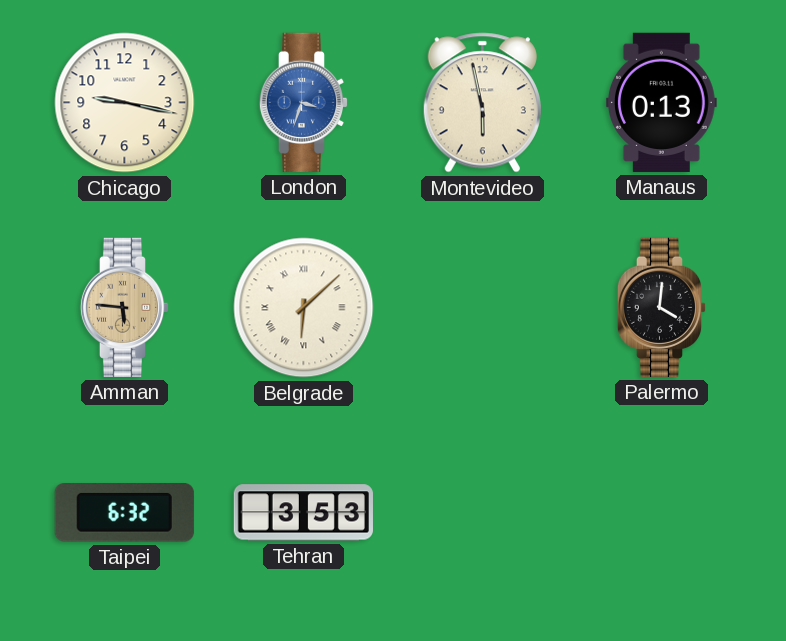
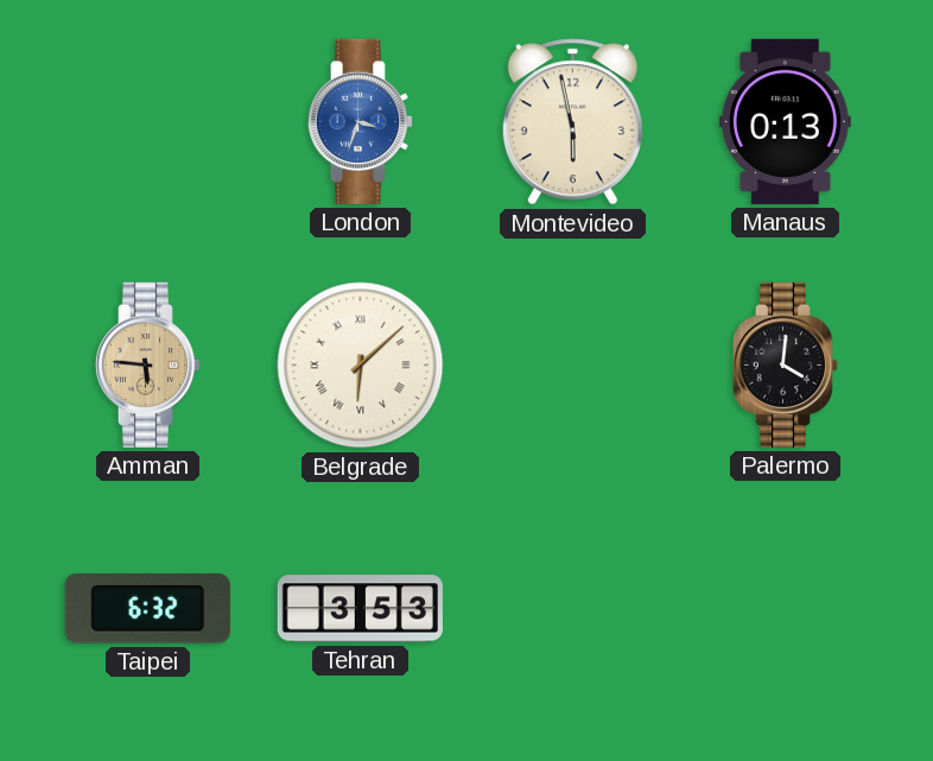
Chicago: 9:17 -> none (125, 103)
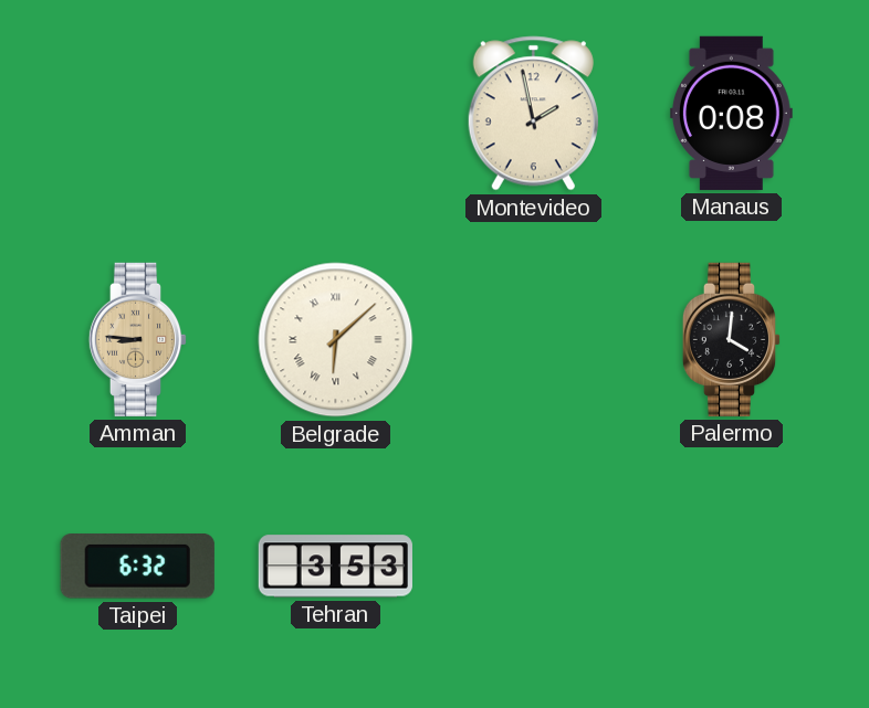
London: 3:33 -> none (361, 121)
Montevideo: 5:58 -> 1:58 (533, 114)
Manaus: 0:13 -> 0:08 (731, 113)
Amman: 5:46 -> 8:46 (138, 339)
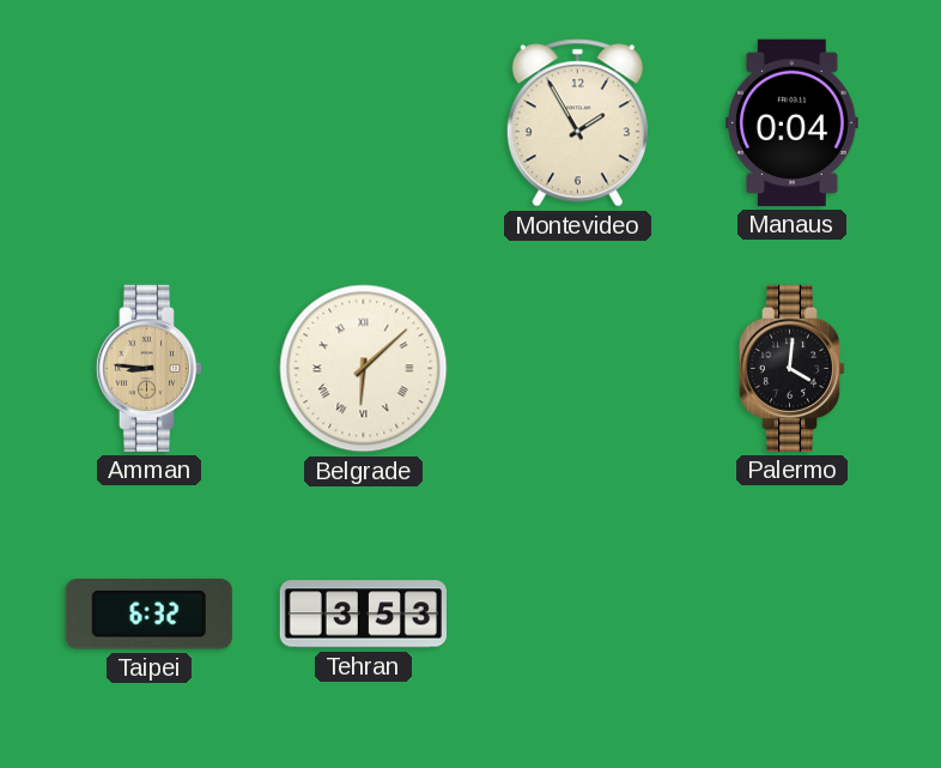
Montevideo: 1:58 -> 1:55 (577, 123)
Manaus: 0:08 -> 0:04 (791, 122)
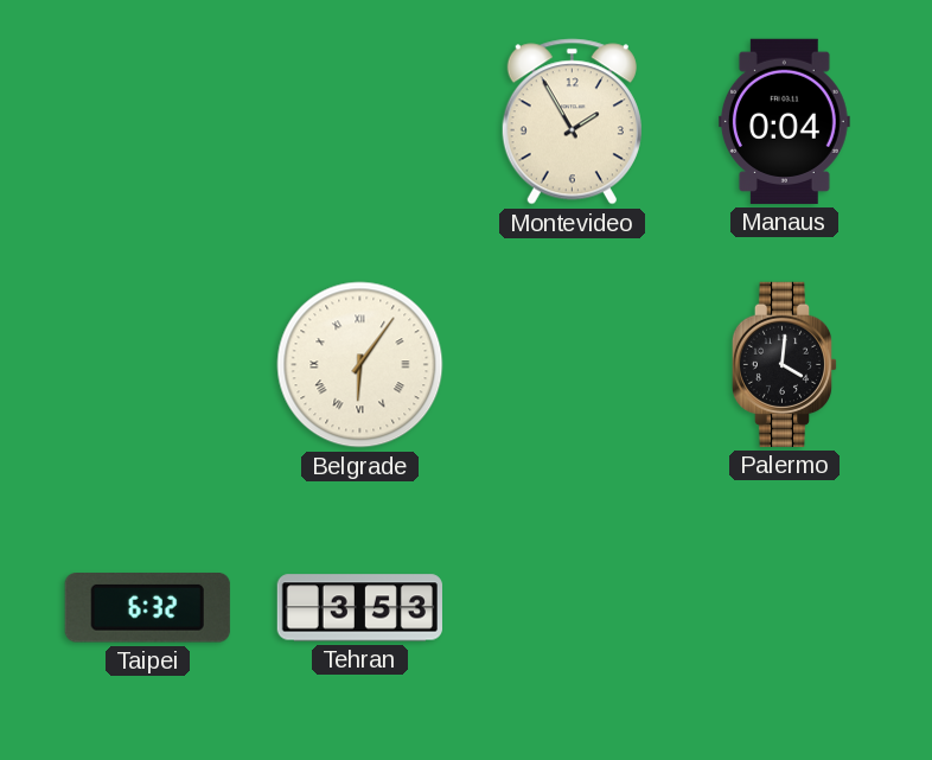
Amman: 8:46 -> none (150, 368)
Belgrade: 6:08 -> 6:06 (360, 365)
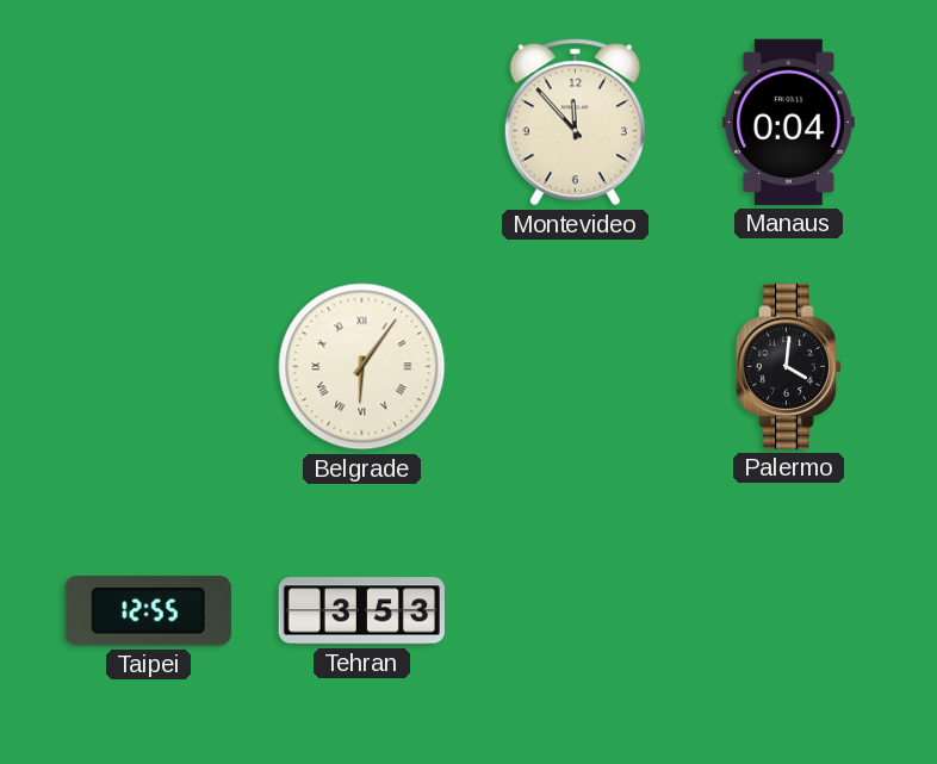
Montevideo: 1:55 -> 11:53 (575, 123)
Taipei: 6:32 -> 12:55 (148, 611)
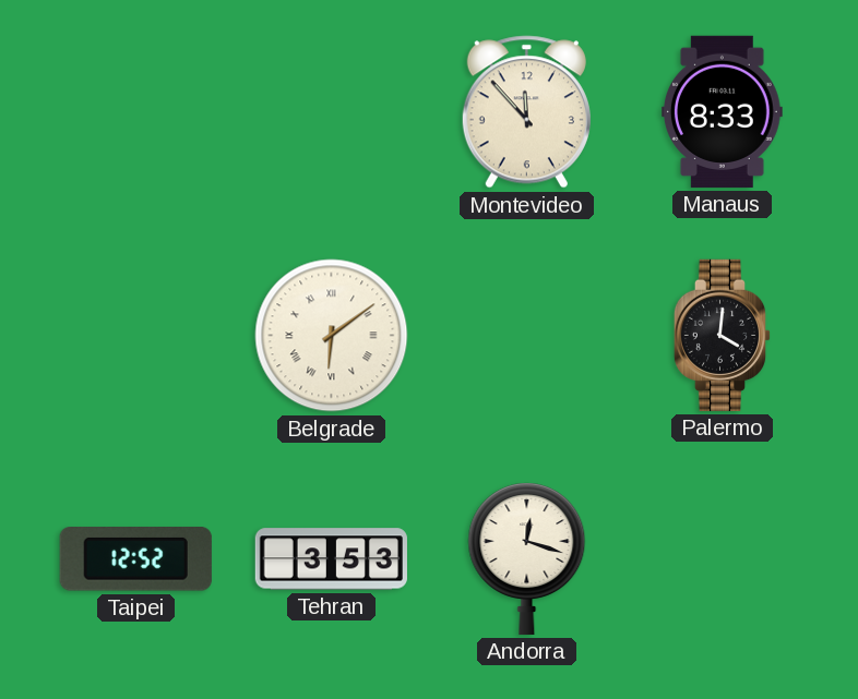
Manaus: 0:04 -> 8:33 (722, 111)
Belgrade: 6:06 -> 6:09 (332, 336)
Taipei: 12:55 -> 12:52 (135, 559)
Andorra: none -> 12:18 (527, 558)
